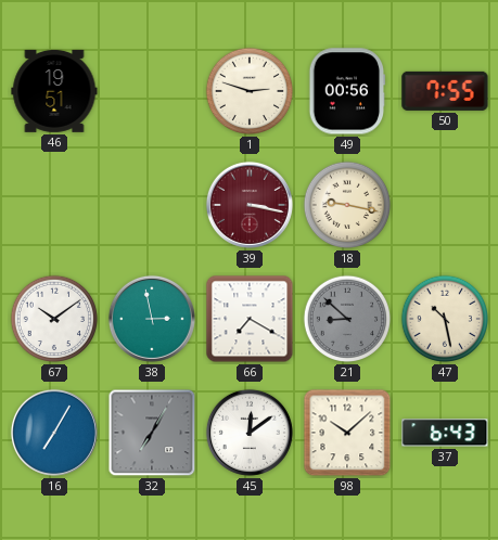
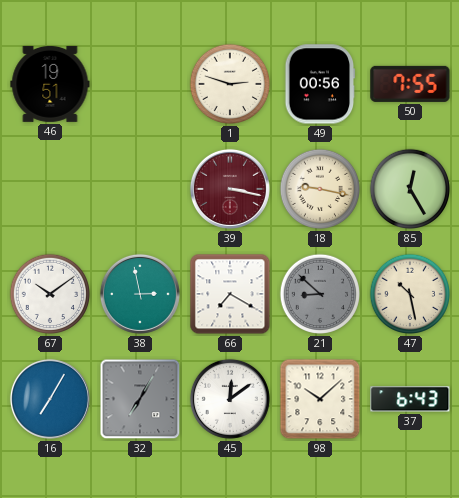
85: none -> 12:25 (410, 189)
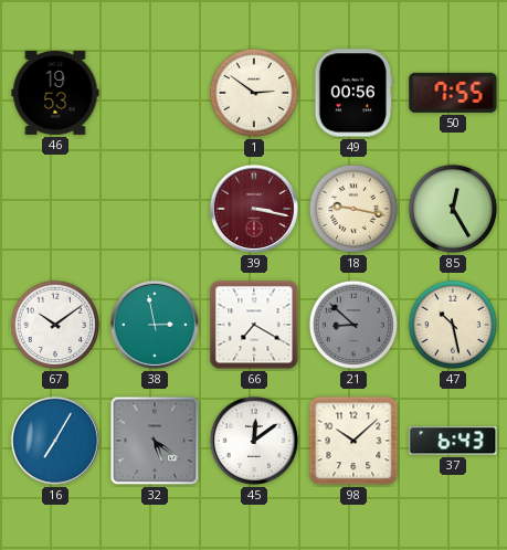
46: 19:51 -> 19:53 (55, 93)
1: 2:48 -> 2:51 (254, 93)
32: 7:05 -> 5:21 (155, 441)
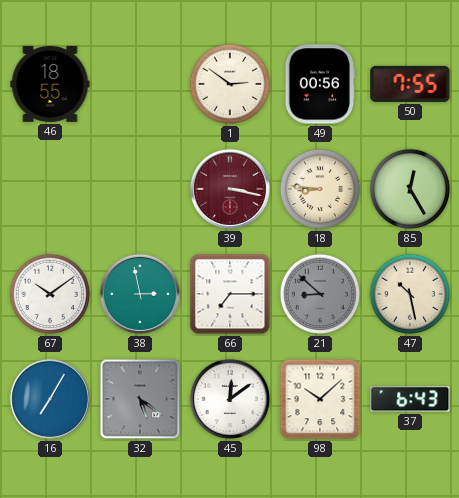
46: 19:53 -> 18:55 (50, 84)
18: 9:17 -> 8:46 (320, 189)
66: 7:20 -> 7:15 (230, 294)
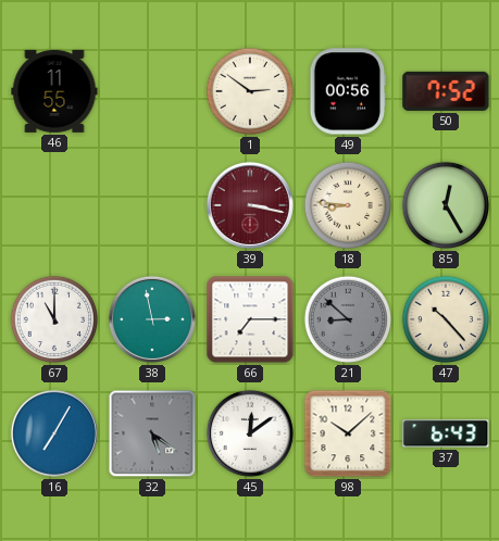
46: 18:55 -> 11:55 (54, 91)
50: 7:55 -> 7:52 (446, 91)
67: 10:09 -> 11:00 (54, 319)
47: 10:28 -> 10:23 (446, 319)
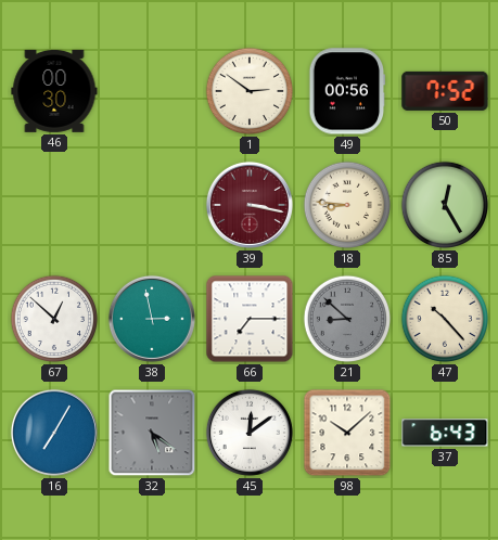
46: 11:55 -> 00:30 (54, 91)
67: 11:00 -> 12:52 (54, 319)
